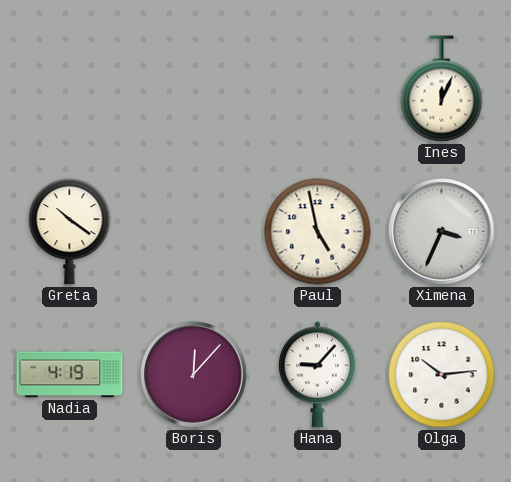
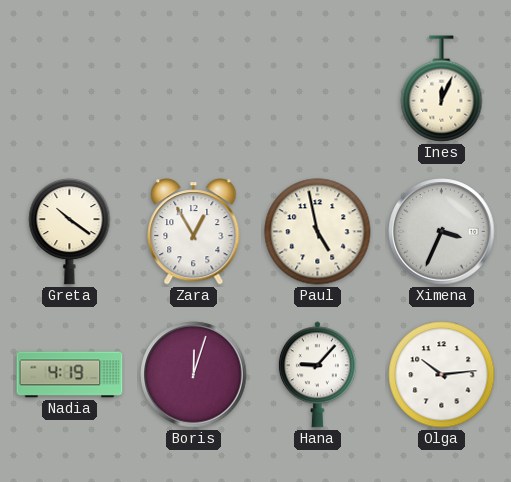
Zara: none -> 12:55 (194, 232)
Boris: 12:07 -> 12:03 (194, 375)
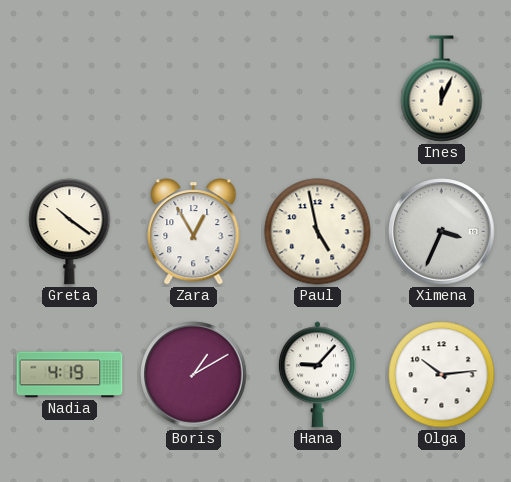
Boris: 12:03 -> 1:10 (194, 375)
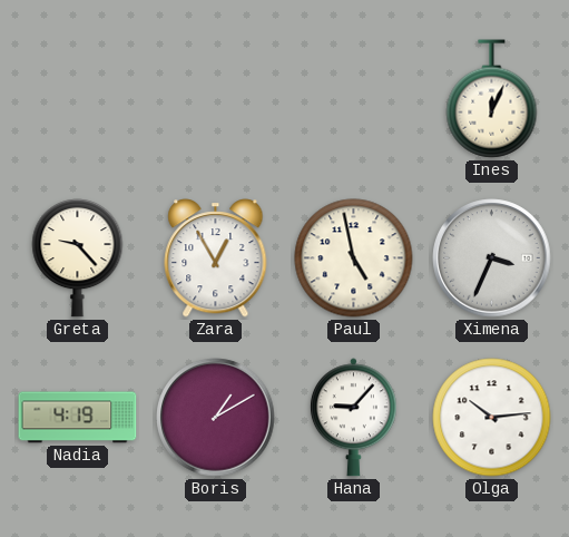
Greta: 10:21 -> 9:23 (78, 258)
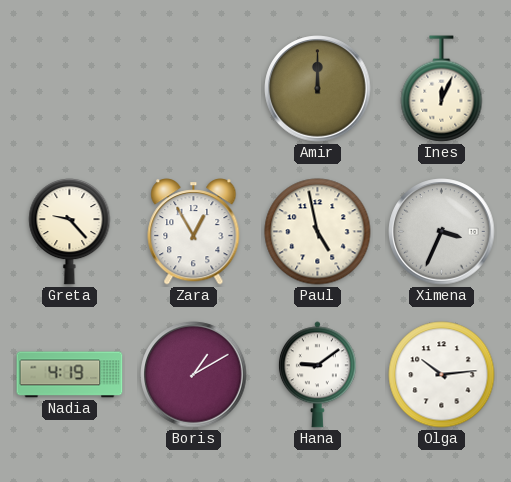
Amir: none -> 12:00 (318, 89)
Hana: 9:07 -> 9:09 (317, 375)
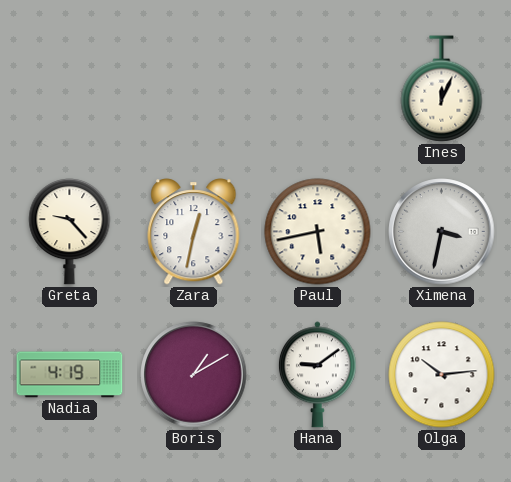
Amir: 12:00 -> none (318, 89)
Zara: 12:55 -> 12:32 (194, 232)
Paul: 4:58 -> 5:43 (318, 232)
Ximena: 3:34 -> 3:32 (442, 232)
